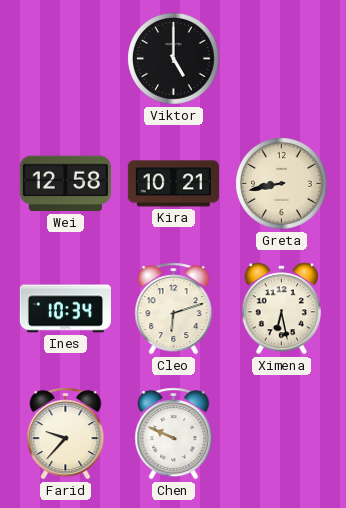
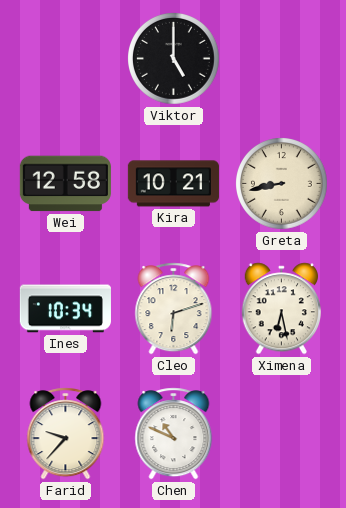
Chen: 9:49 -> 10:49 (174, 434)
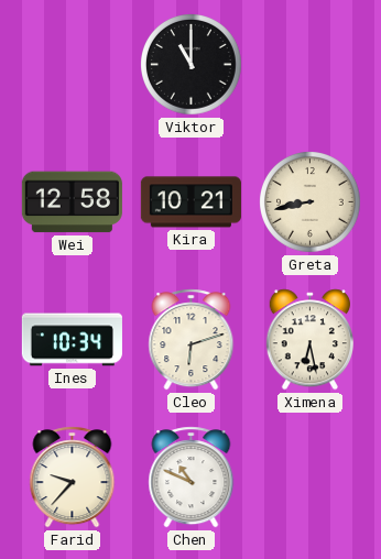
Viktor: 5:00 -> 11:00 (192, 65)
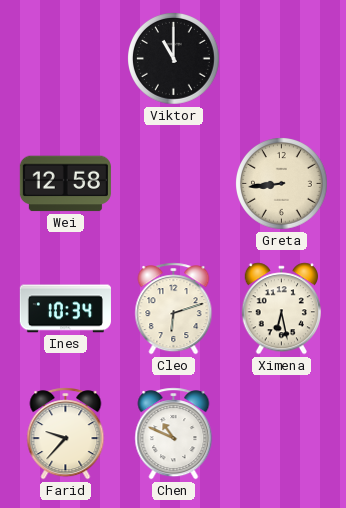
Kira: 10:21 -> none (190, 202)
Greta: 8:43 -> 8:44 (282, 184)
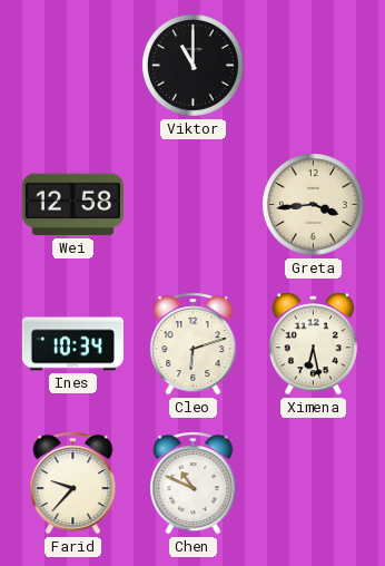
Greta: 8:44 -> 3:44 (314, 205)
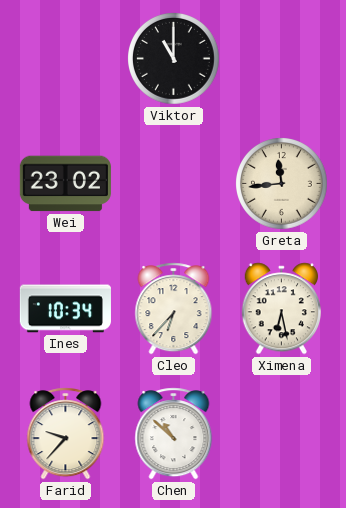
Wei: 12:58 -> 23:02 (65, 184)
Greta: 3:44 -> 11:44 (282, 184)
Cleo: 6:12 -> 6:37 (174, 309)
Chen: 10:49 -> 10:52 (174, 434)
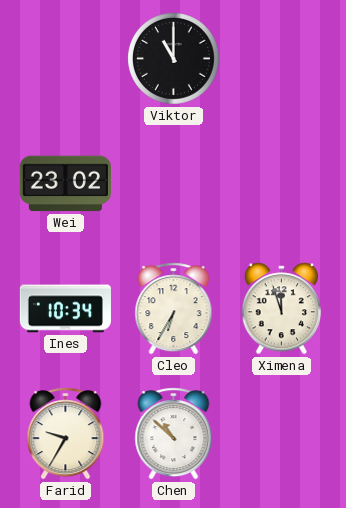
Greta: 11:44 -> none (282, 184)
Cleo: 6:37 -> 6:35 (174, 309)
Ximena: 6:28 -> 11:57 (281, 309)
Farid: 9:37 -> 9:35 (66, 434)
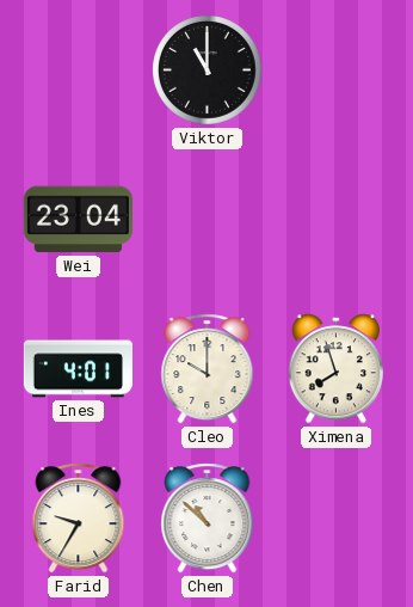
Wei: 23:02 -> 23:04 (78, 220)
Ines: 10:34 -> 4:01 (78, 369)
Cleo: 6:35 -> 10:00 (208, 369)
Ximena: 11:57 -> 7:57 (335, 369)
